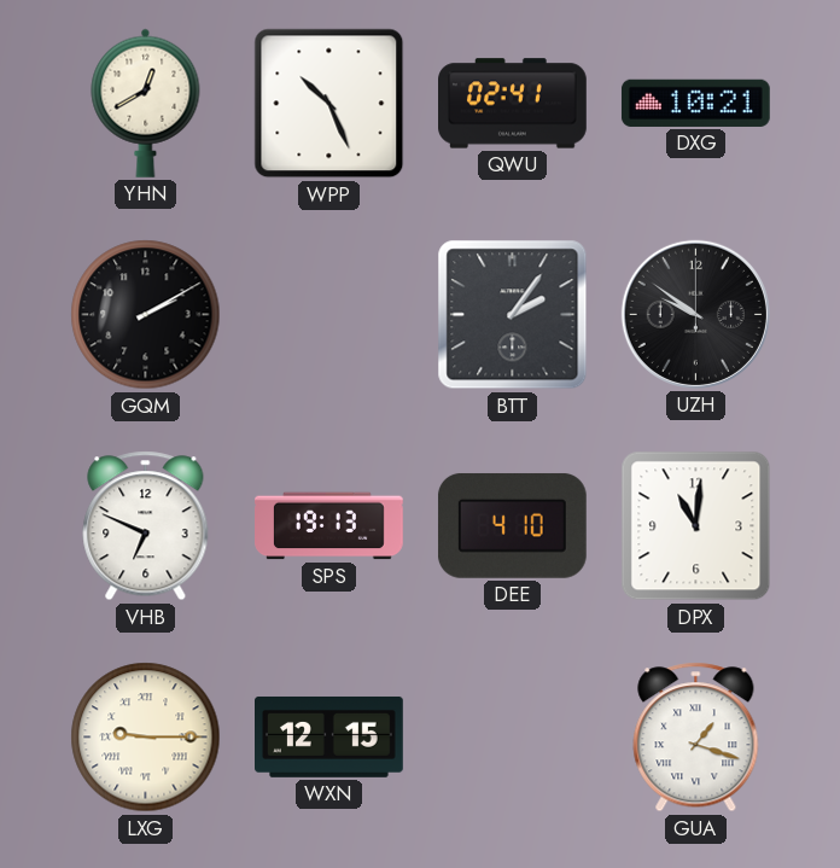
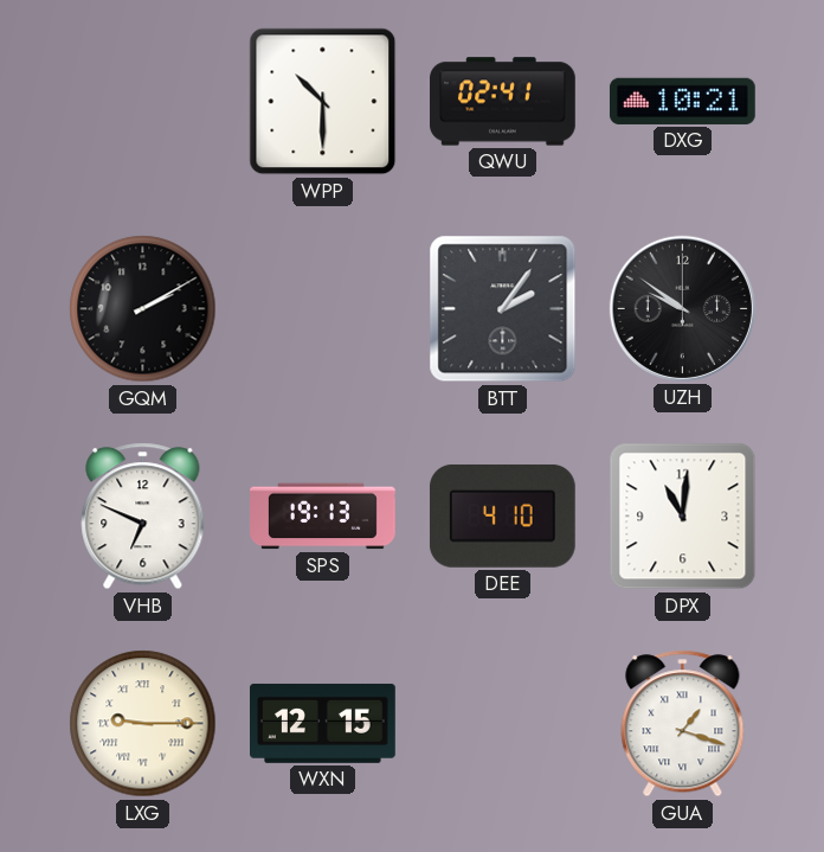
YHN: 12:40 -> none (146, 103)
WPP: 10:26 -> 10:30 (323, 102)
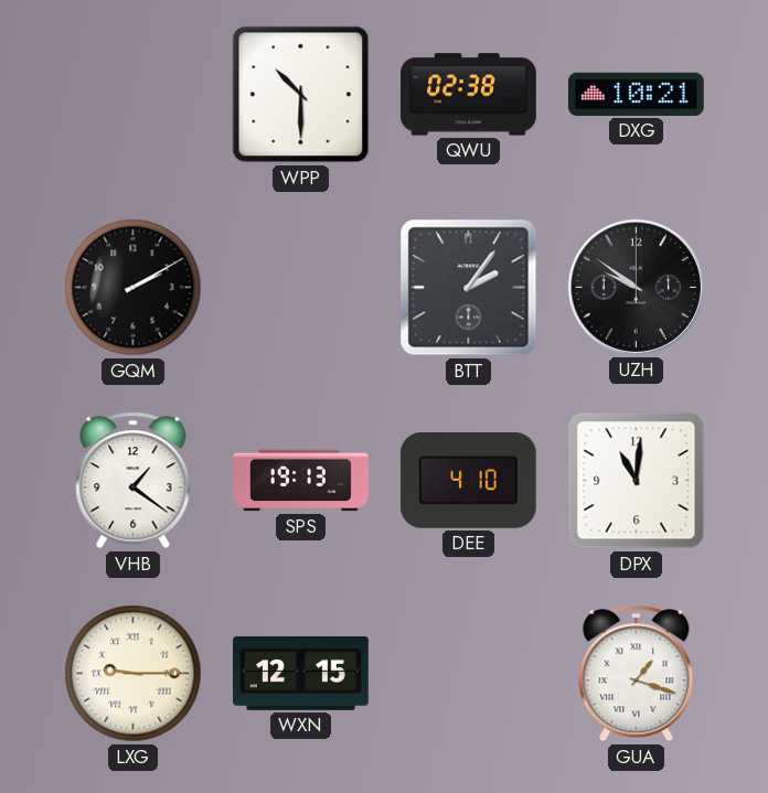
QWU: 02:41 -> 02:38 (469, 95)
VHB: 6:49 -> 1:21 (134, 481)
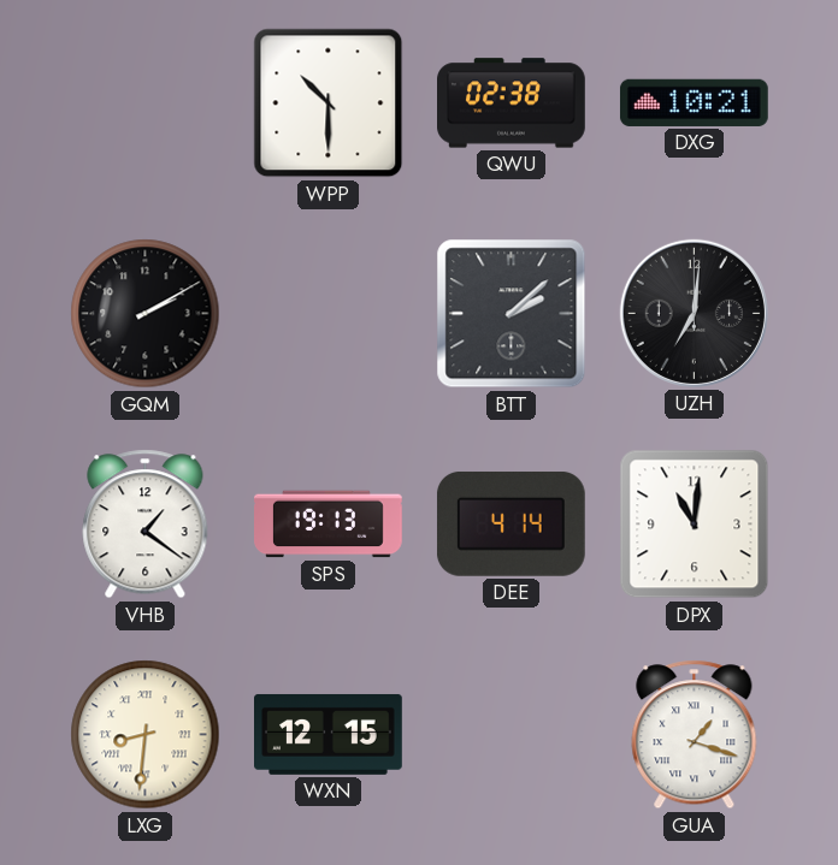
BTT: 2:06 -> 2:08 (512, 314)
UZH: 9:51 -> 7:01 (694, 313)
DEE: 4:10 -> 4:14 (511, 523)
LXG: 9:15 -> 8:31 (146, 735)
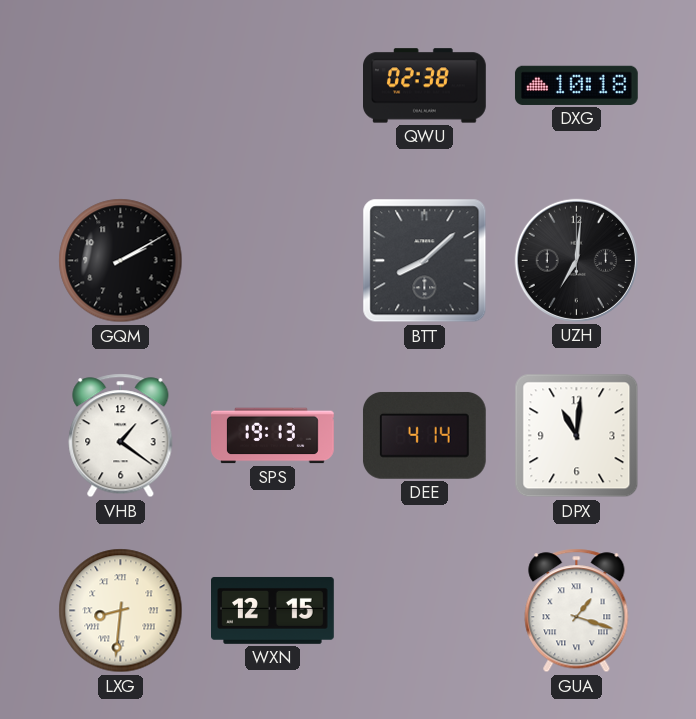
WPP: 10:30 -> none (329, 103)
DXG: 10:21 -> 10:18 (576, 85)
BTT: 2:08 -> 8:08 (425, 261)
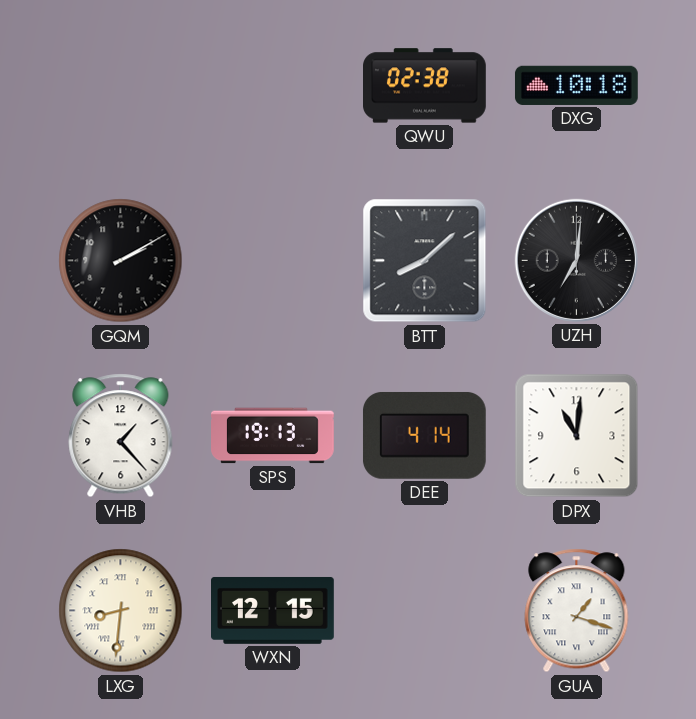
VHB: 1:21 -> 1:23 (121, 436)
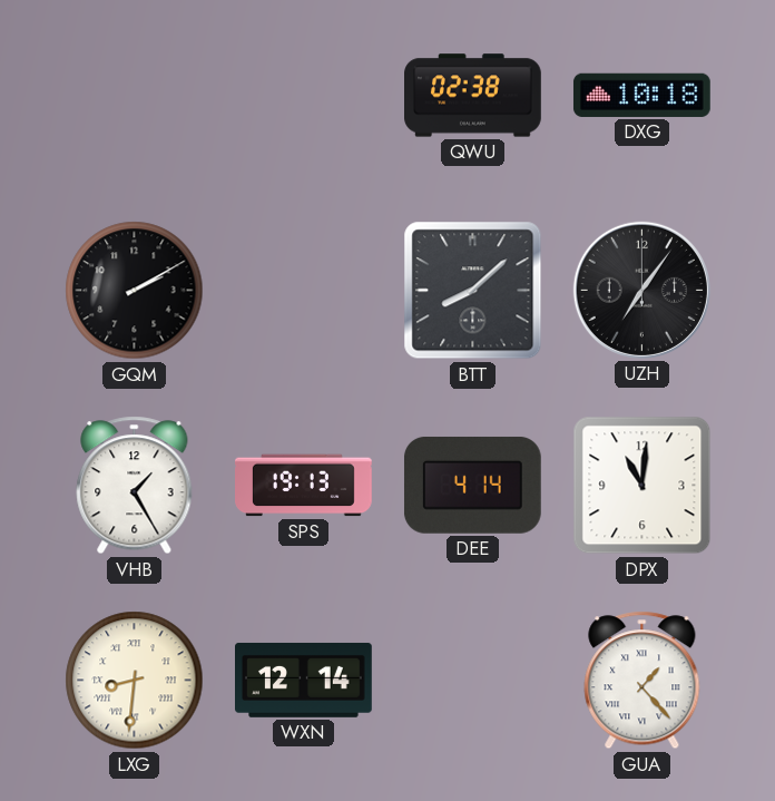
UZH: 7:01 -> 7:06 (641, 290)
VHB: 1:23 -> 1:25 (135, 486)
WXN: 12:15 -> 12:14 (304, 680)
GUA: 1:18 -> 1:23 (642, 681)
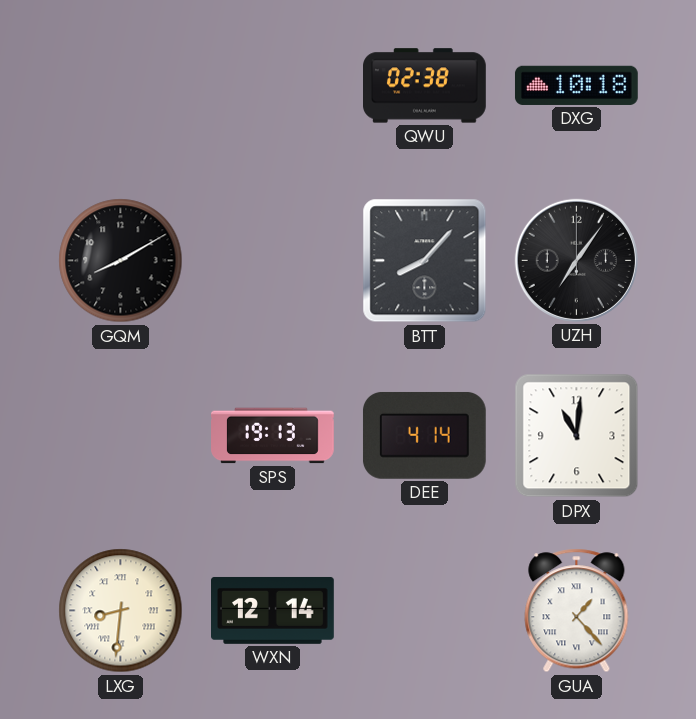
GQM: 2:10 -> 8:10 (121, 261)
BTT: 8:08 -> 8:07 (425, 261)
VHB: 1:25 -> none (135, 486)
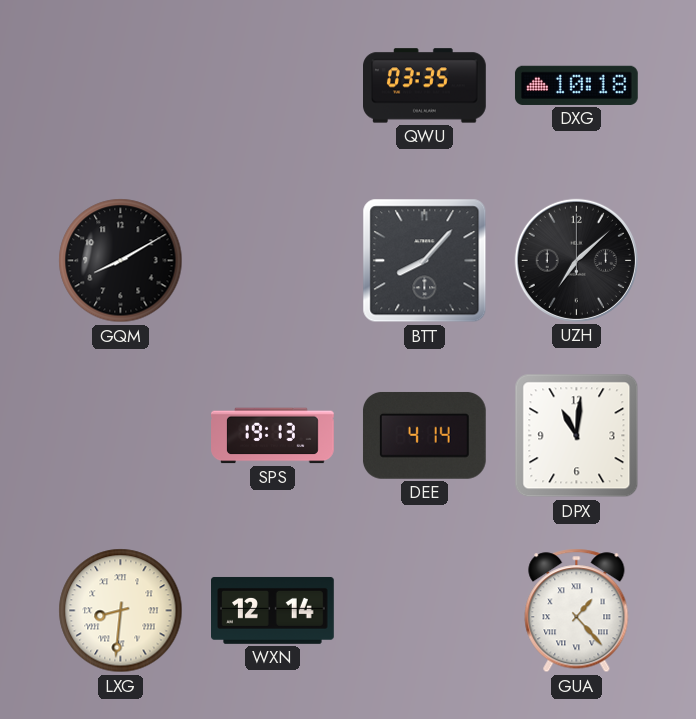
QWU: 02:38 -> 03:35 (425, 86)
UZH: 7:06 -> 7:08 (576, 260)
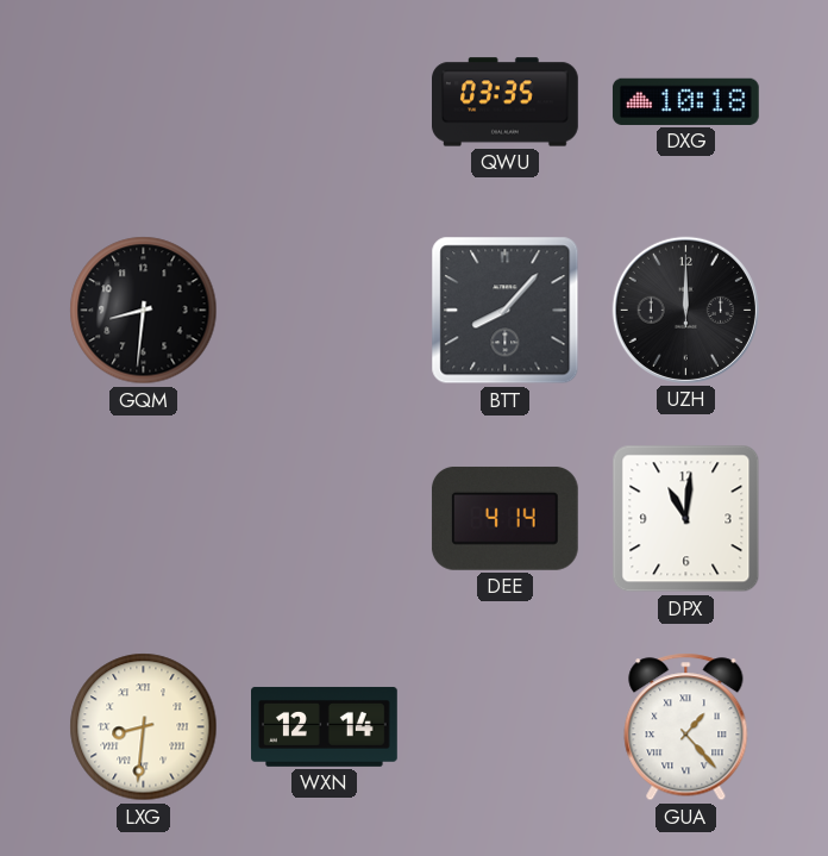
GQM: 8:10 -> 8:31 (144, 311)
UZH: 7:08 -> 12:00 (685, 310)
SPS: 19:13 -> none (273, 436)
